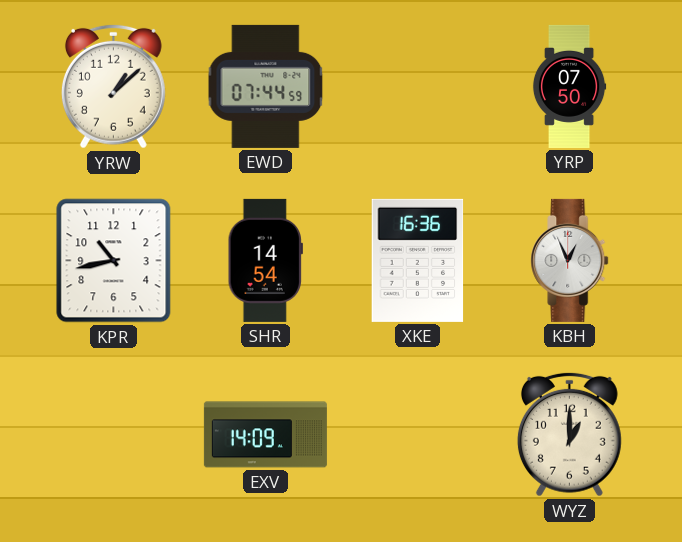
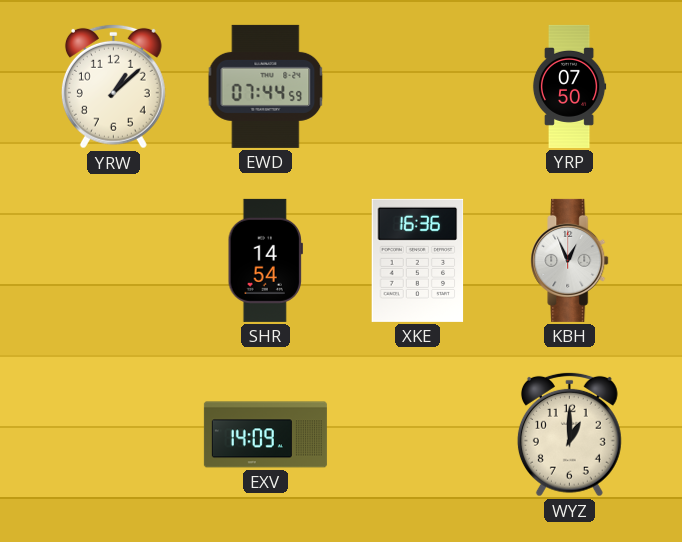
KPR: 10:43 -> none (114, 261)
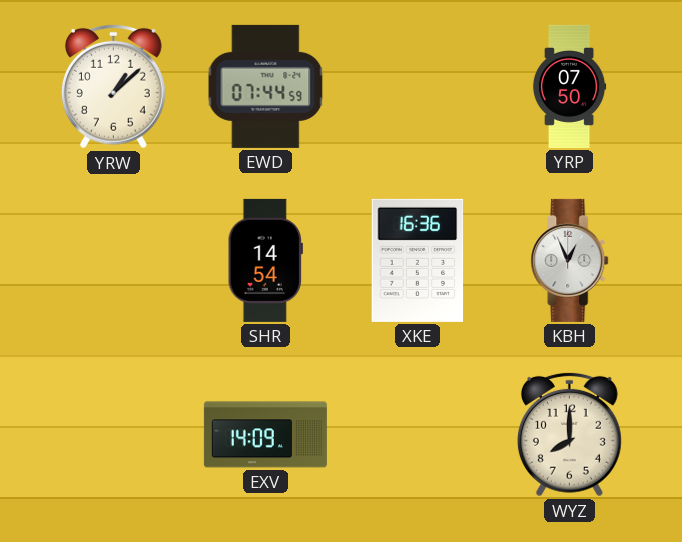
WYZ: 1:00 -> 8:00 (569, 434)
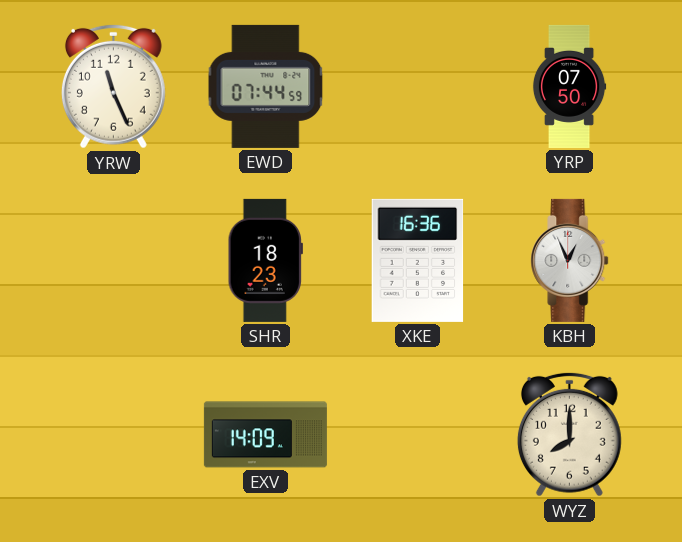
YRW: 1:08 -> 11:26 (113, 86)
SHR: 14:54 -> 18:23 (265, 260)
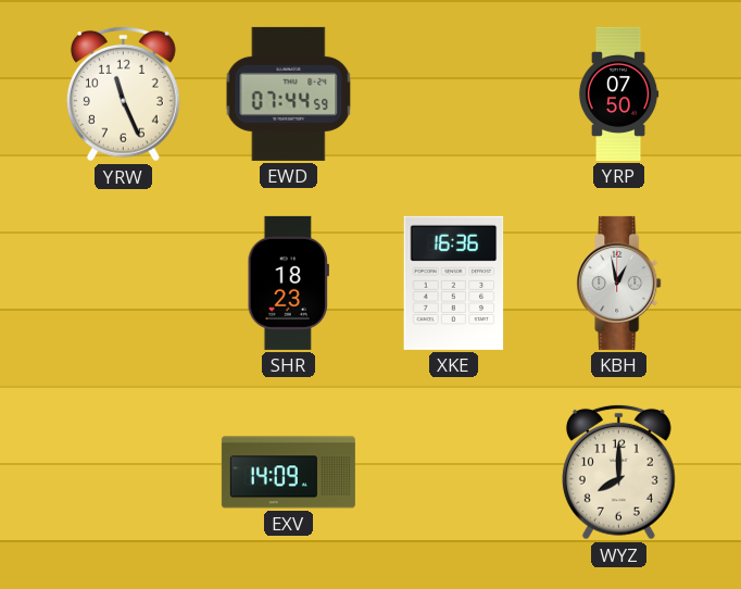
KBH: 12:56 -> 12:58 (619, 283)
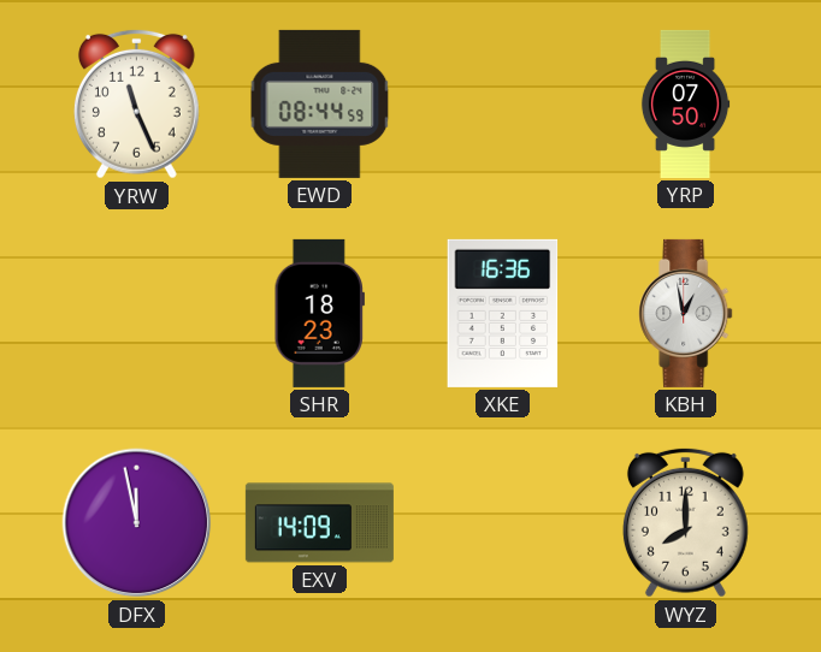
EWD: 07:44 -> 08:44 (320, 103)
DFX: none -> 11:58 (137, 523)
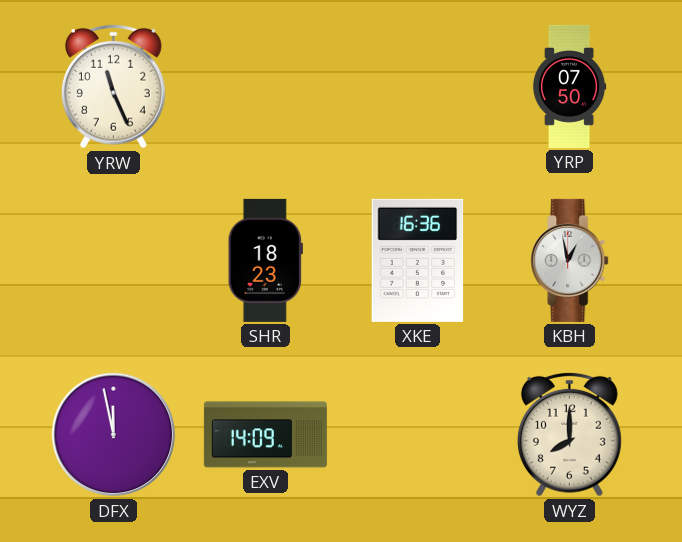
EWD: 08:44 -> none (320, 103)
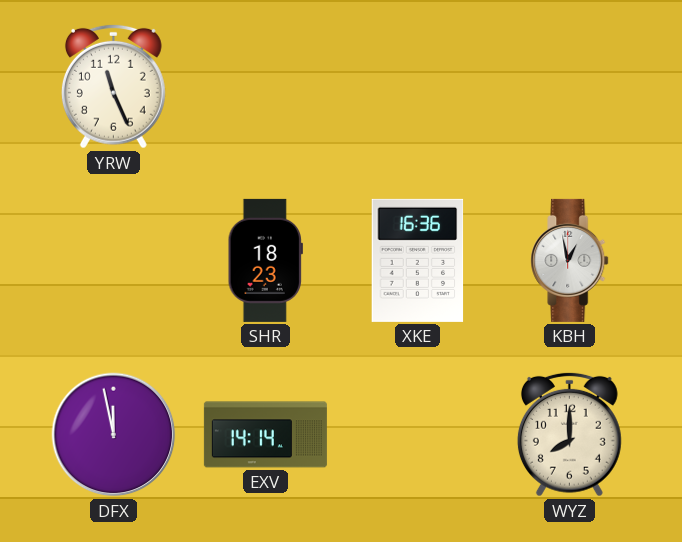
YRP: 07:50 -> none (569, 86)
EXV: 14:09 -> 14:14 (265, 435)
